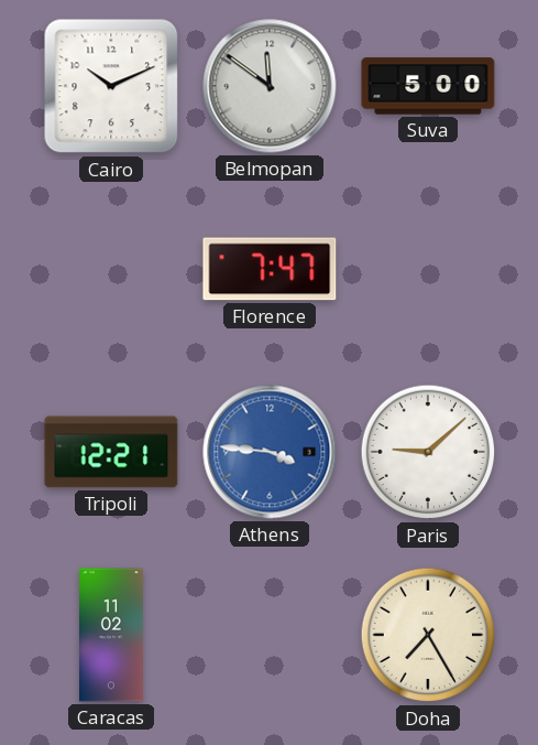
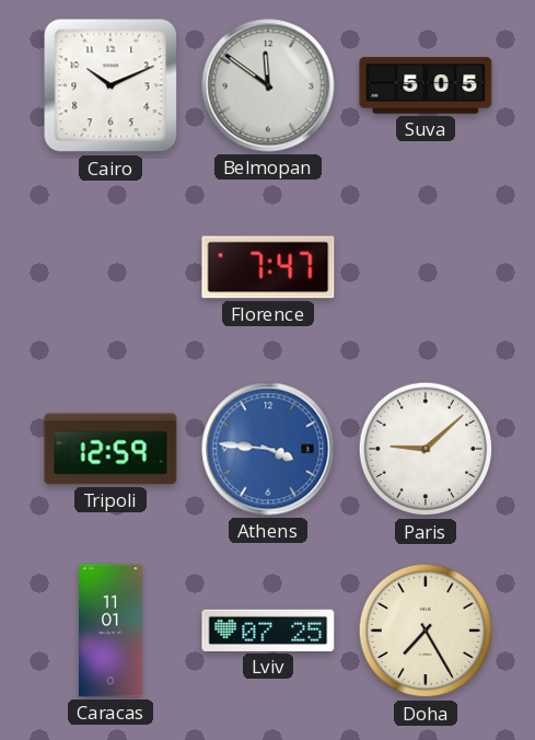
Suva: 5:00 -> 5:05 (426, 85)
Tripoli: 12:21 -> 12:59 (111, 449)
Caracas: 11:02 -> 11:01 (112, 631)
Lviv: none -> 07:25 (268, 631)
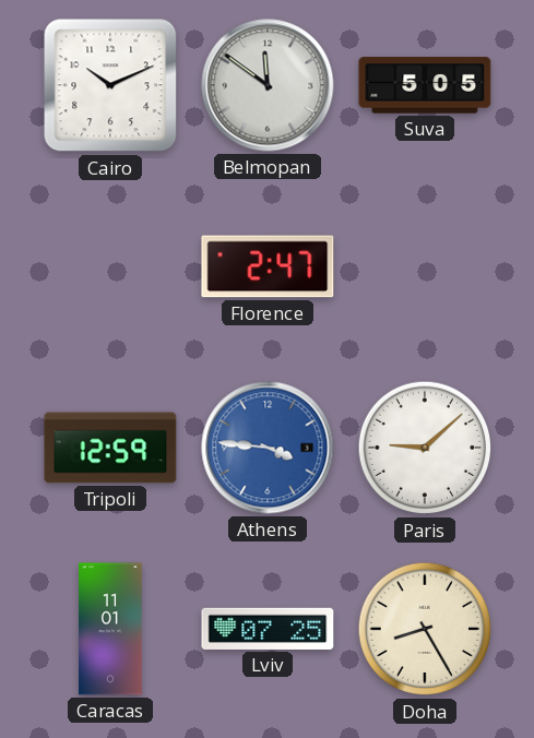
Florence: 7:47 -> 2:47 (268, 266)
Doha: 7:25 -> 8:25 (425, 629)
